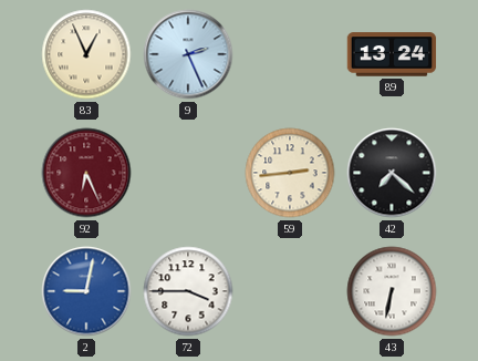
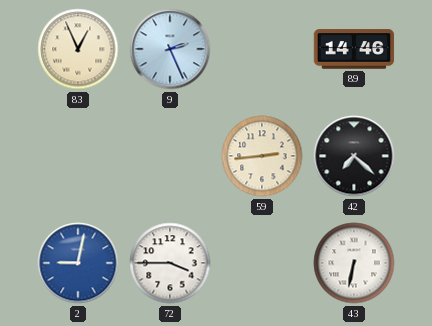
89: 13:24 -> 14:46 (354, 49)
92: 6:26 -> none (86, 173)
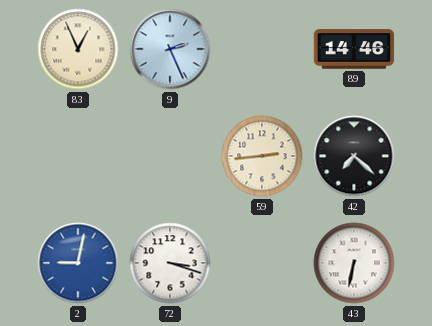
72: 3:45 -> 3:18 (170, 263)
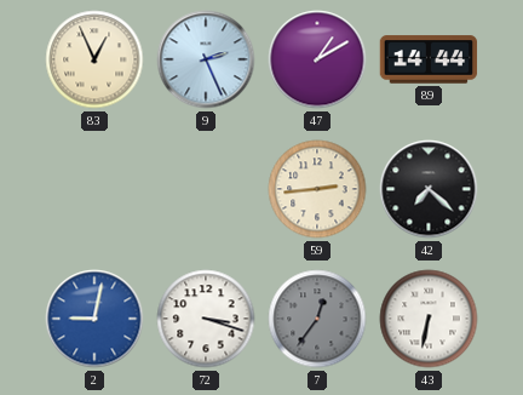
47: none -> 1:10 (317, 59)
89: 14:46 -> 14:44 (429, 59)
7: none -> 12:36 (317, 319)
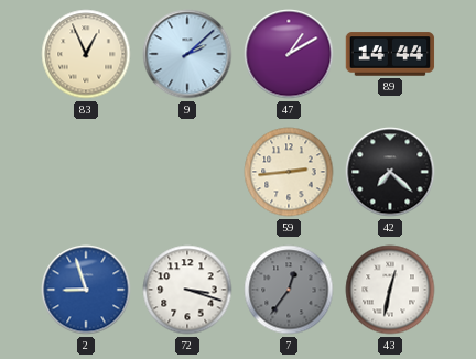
9: 2:26 -> 2:08 (187, 54)
2: 9:02 -> 8:57 (86, 290)
43: 6:32 -> 12:32 (390, 290)
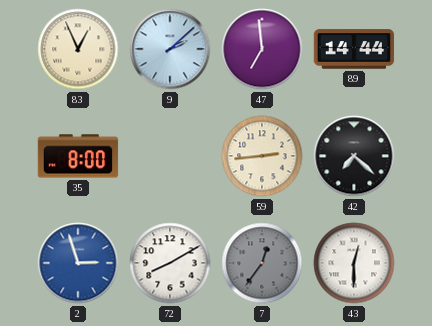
47: 1:10 -> 6:59 (262, 49)
35: none -> 8:00 (78, 156)
2: 8:57 -> 2:57 (78, 263)
72: 3:18 -> 8:10 (170, 263)
43: 12:32 -> 12:30 (354, 263)
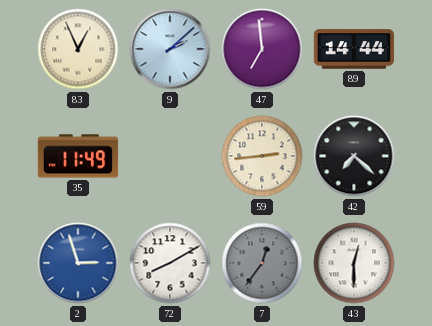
35: 8:00 -> 11:49 (78, 156)
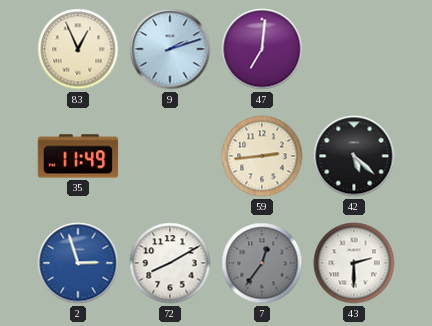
9: 2:08 -> 2:12 (170, 49)
47: 6:59 -> 7:01 (262, 49)
89: 14:44 -> none (354, 49)
42: 7:22 -> 5:22 (354, 156)
43: 12:30 -> 2:30 (354, 263)
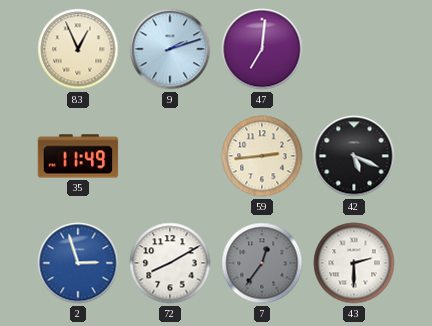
42: 5:22 -> 5:19 (354, 156)
